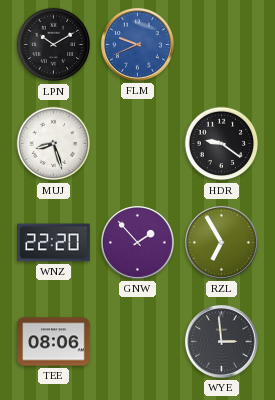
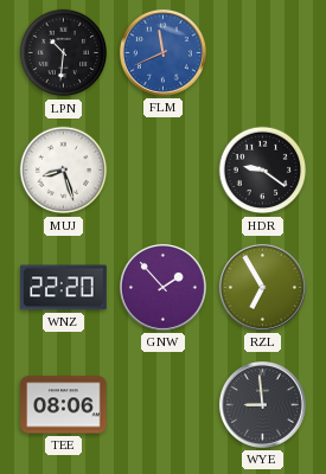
LPN: 10:10 -> 10:31 (64, 53)
FLM: 9:41 -> 11:41 (162, 52)
WYE: 2:59 -> 8:59 (262, 404)
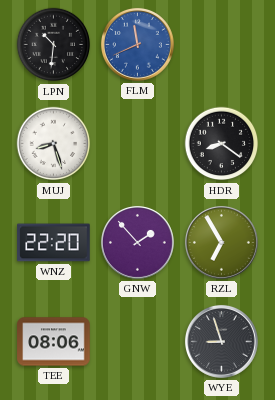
HDR: 9:21 -> 8:21 (222, 144)
WYE: 8:59 -> 8:57 (221, 341)
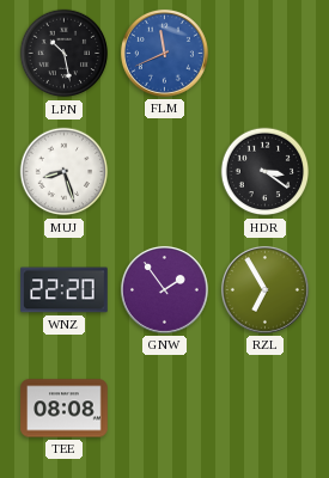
LPN: 10:31 -> 10:28 (65, 54)
HDR: 8:21 -> 3:21 (266, 172)
GNW: 1:53 -> 1:54 (164, 289)
TEE: 08:06 -> 08:08 (65, 409)
WYE: 8:57 -> none (221, 341)
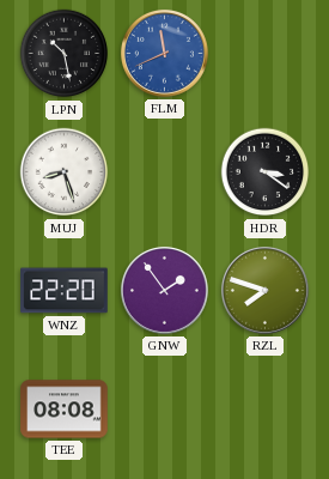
RZL: 6:55 -> 7:48 (264, 290)
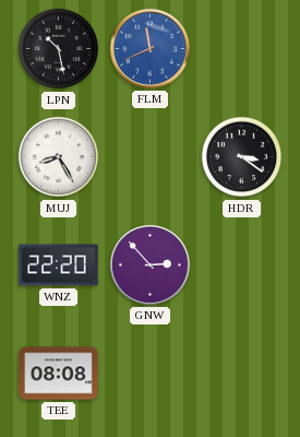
MUJ: 8:27 -> 8:25 (59, 157)
GNW: 1:54 -> 2:53 (149, 264)
RZL: 7:48 -> none (264, 290)
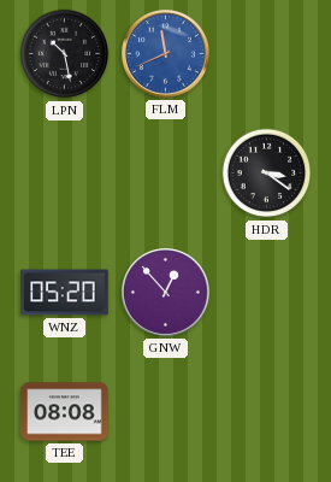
MUJ: 8:25 -> none (59, 157)
WNZ: 22:20 -> 05:20 (65, 293)
GNW: 2:53 -> 12:53 (165, 292)
